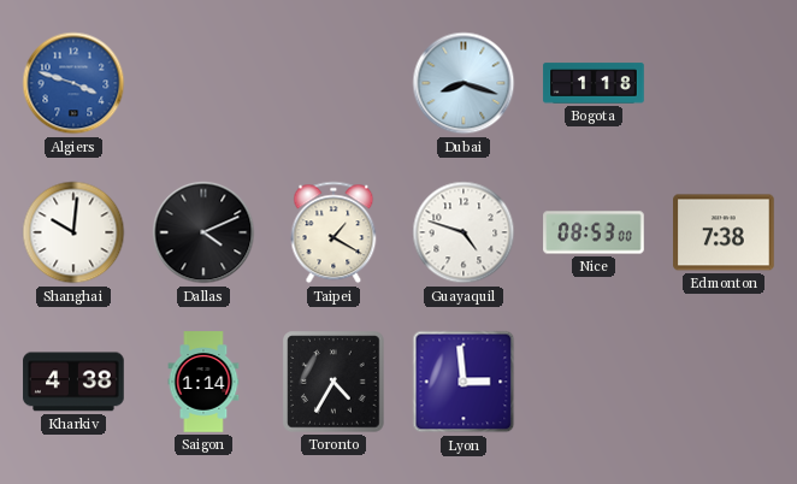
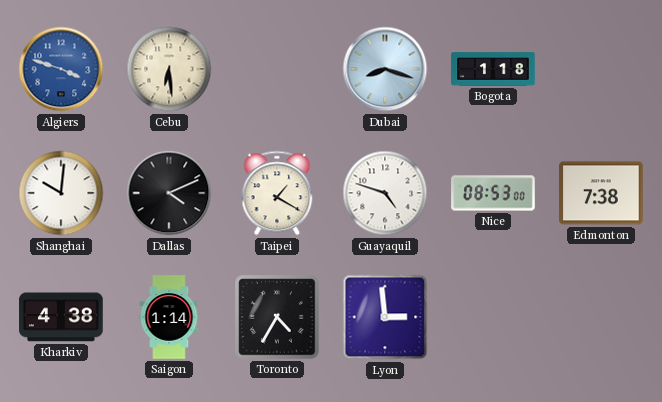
Cebu: none -> 6:29 (169, 69)
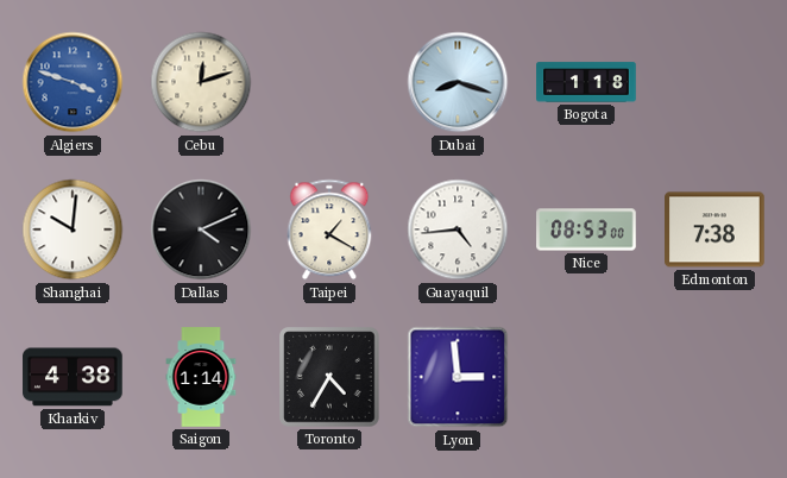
Cebu: 6:29 -> 12:12 (201, 82)
Guayaquil: 4:48 -> 4:44 (458, 229)
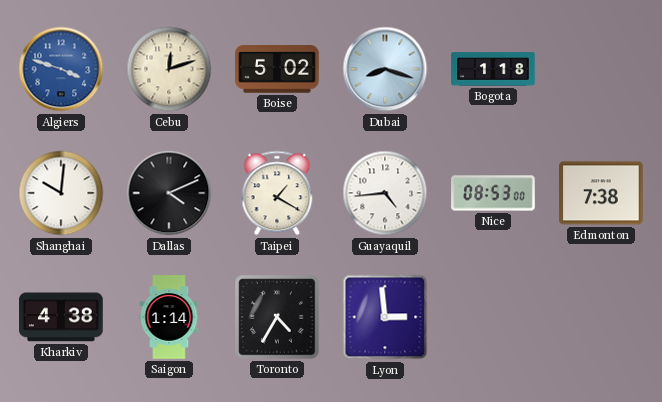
Boise: none -> 5:02 (277, 69)
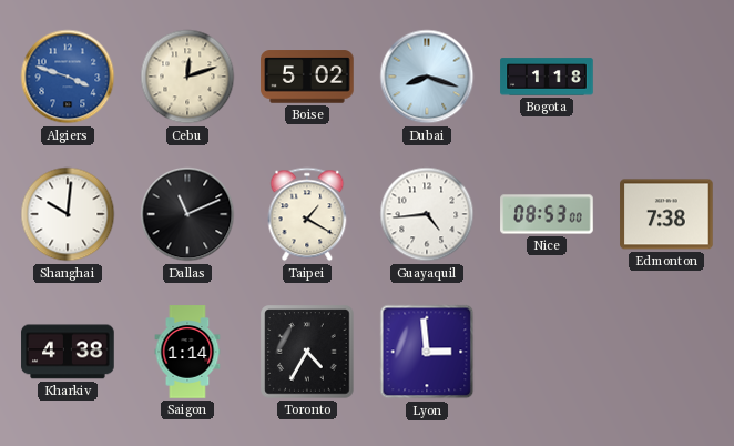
Dallas: 4:11 -> 11:11 (187, 214)
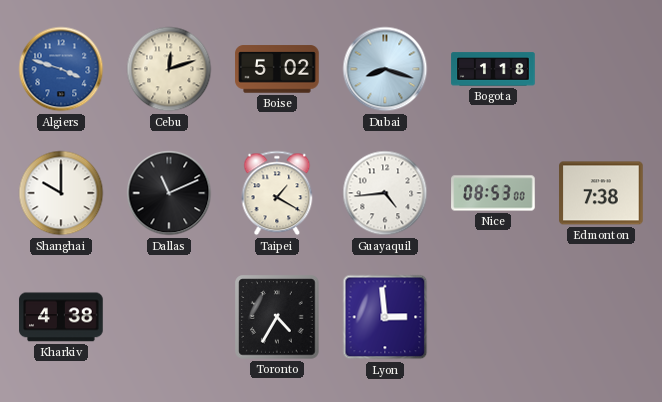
Shanghai: 10:01 -> 10:00 (61, 193)
Saigon: 1:14 -> none (187, 352)
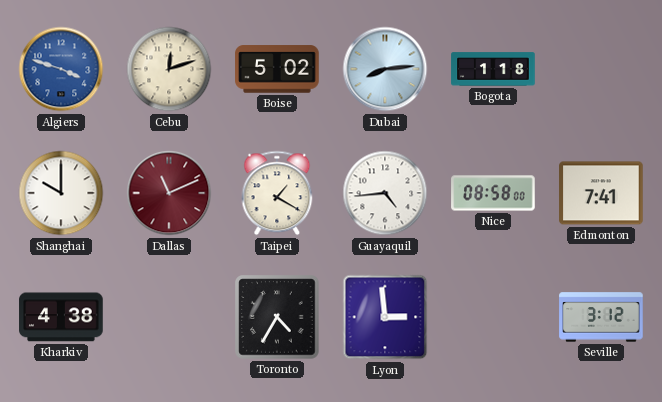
Dubai: 8:18 -> 8:14 (385, 69)
Dallas dial: black -> burgundy (169, 193)
Nice: 08:53 -> 08:58 (493, 193)
Edmonton: 7:38 -> 7:41 (601, 193)
Seville: none -> 3:12 (601, 317)
